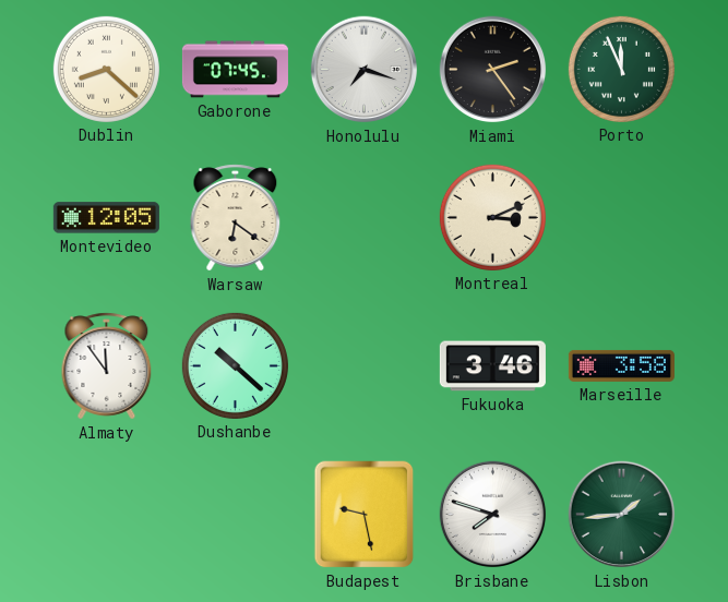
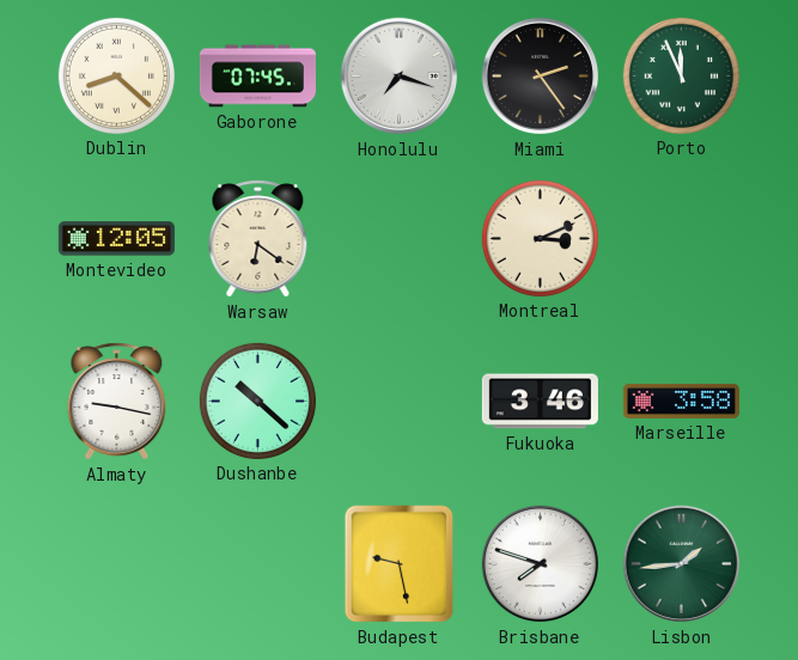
Almaty: 11:54 -> 9:17 (117, 402)
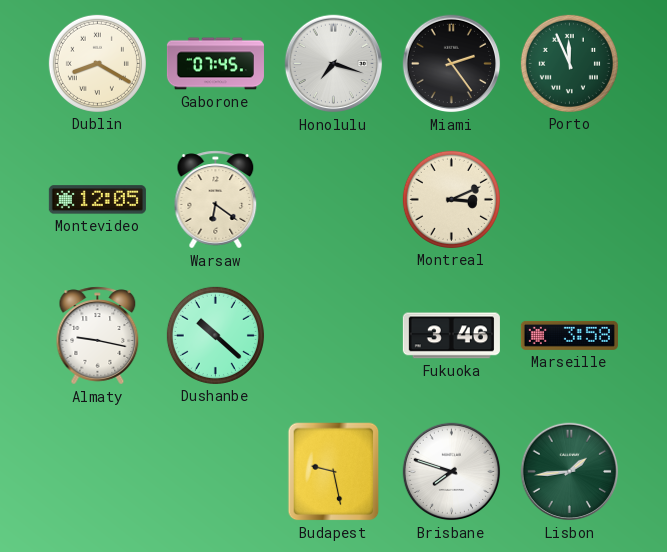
Dublin: 8:22 -> 8:20 (97, 63)
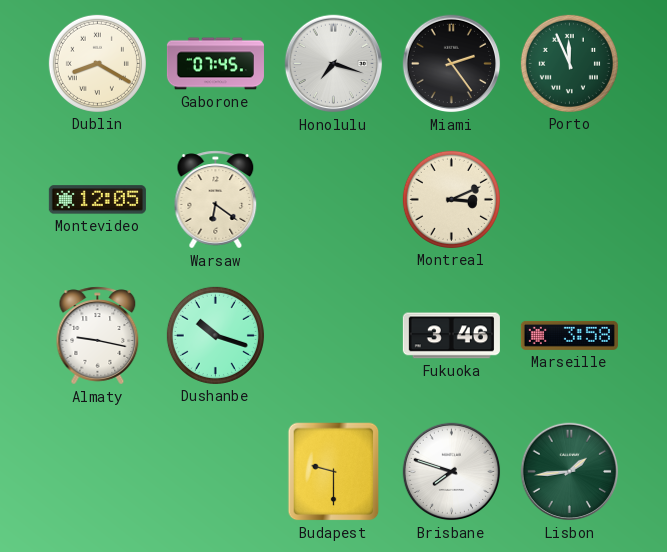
Dushanbe: 10:22 -> 10:18 (215, 335)
Budapest: 9:28 -> 9:30 (334, 472)
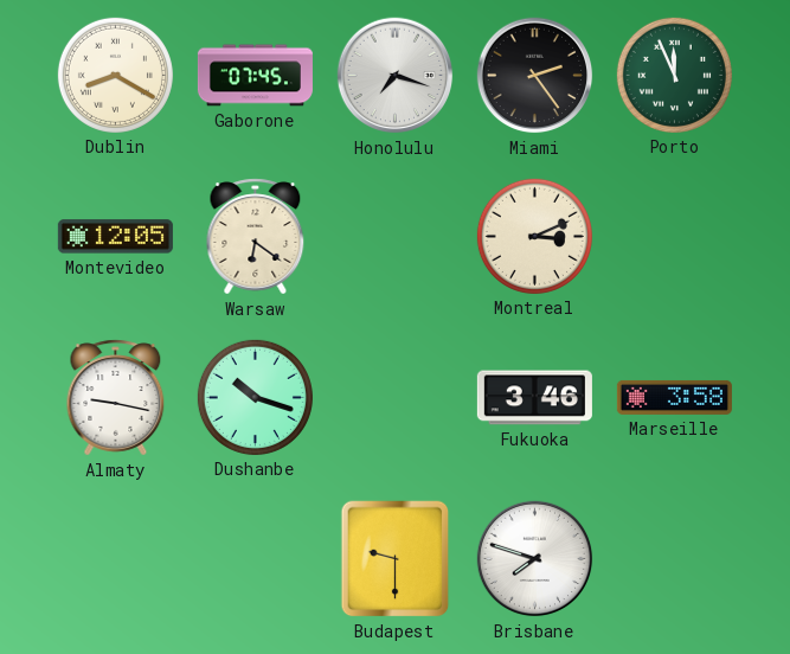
Lisbon: 1:44 -> none (570, 472)
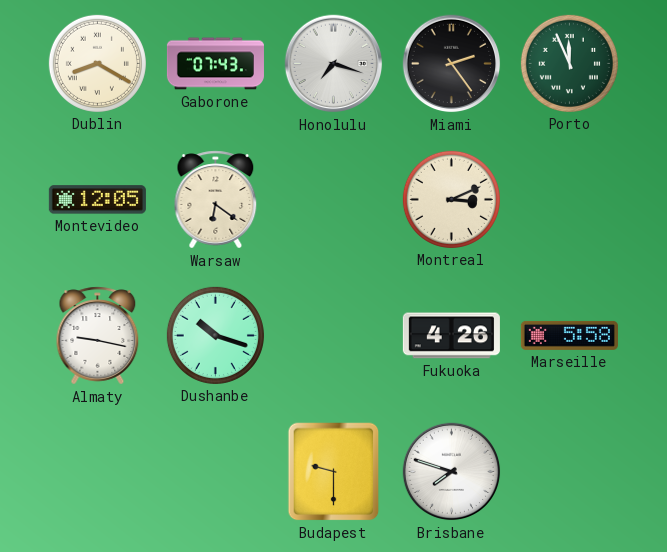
Gaborone: 07:45 -> 07:43 (215, 64)
Fukuoka: 3:46 -> 4:26 (451, 336)
Marseille: 3:58 -> 5:58 (569, 335)
